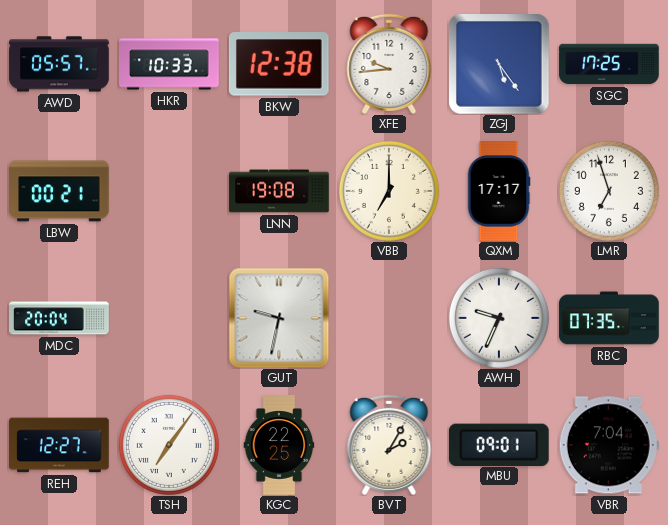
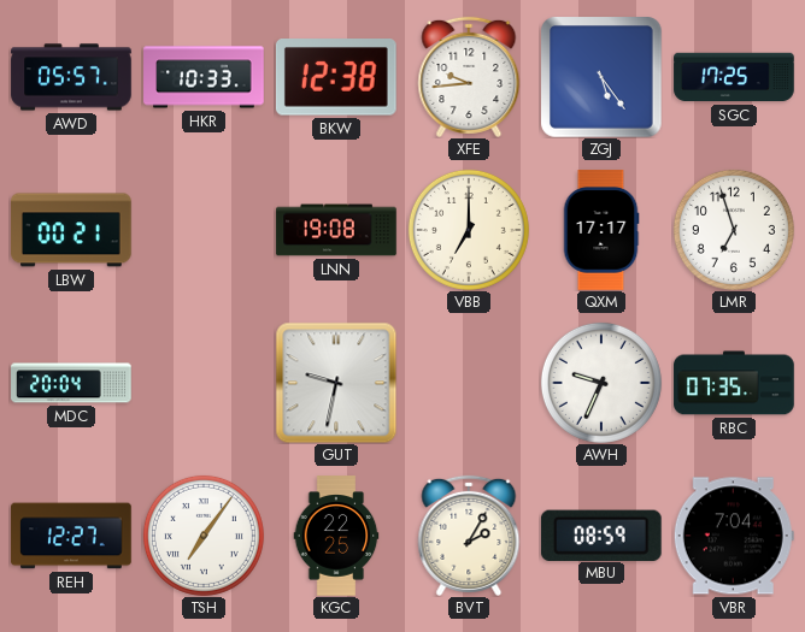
MBU: 09:01 -> 08:59 (601, 534)
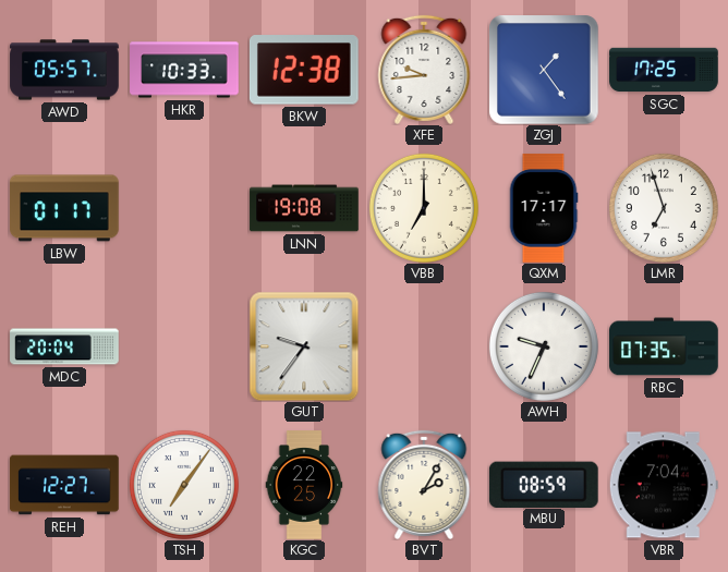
ZGJ: 5:24 -> 1:24 (544, 70)
LBW: 00:21 -> 01:17 (64, 208)
GUT: 9:32 -> 9:36 (304, 346)
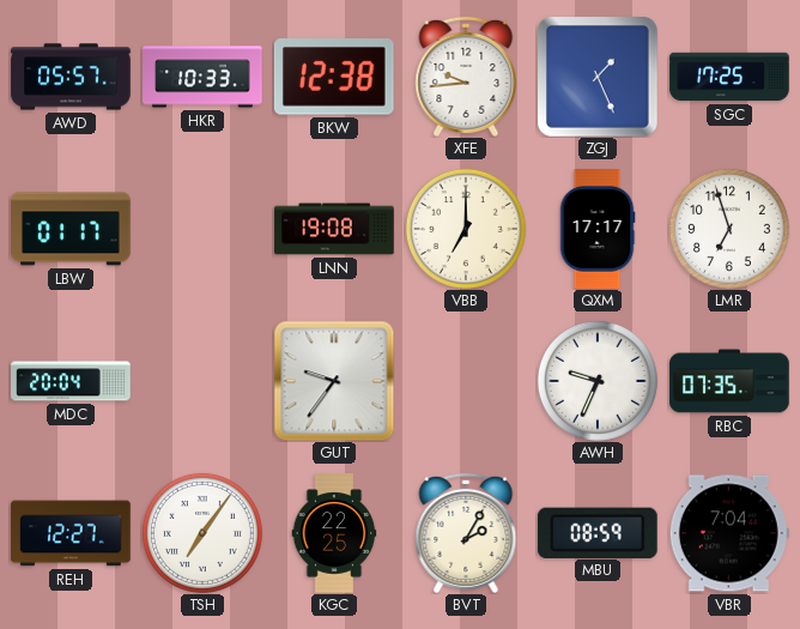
ZGJ: 1:24 -> 1:26 (598, 77)
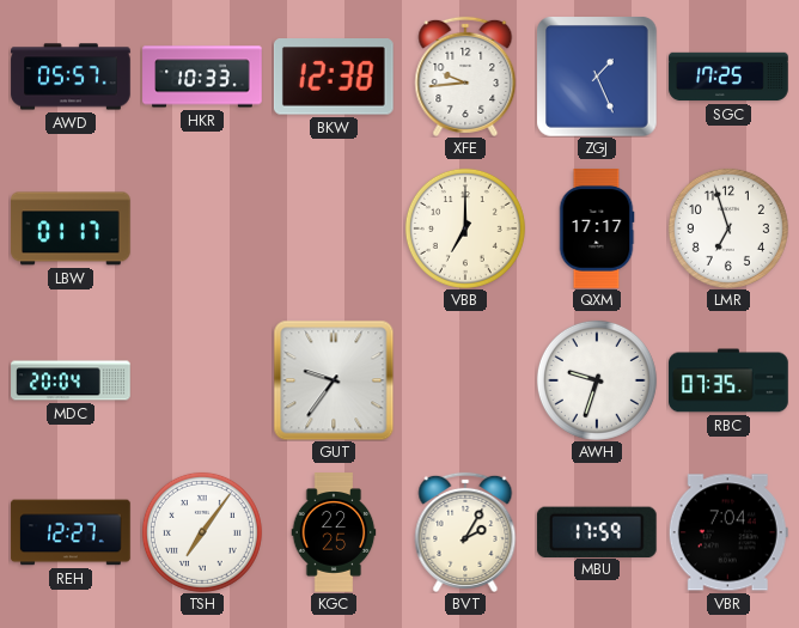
LNN: 19:08 -> none (334, 229)
AWH: 9:34 -> 9:33 (597, 380)
MBU: 08:59 -> 17:59 (597, 531)
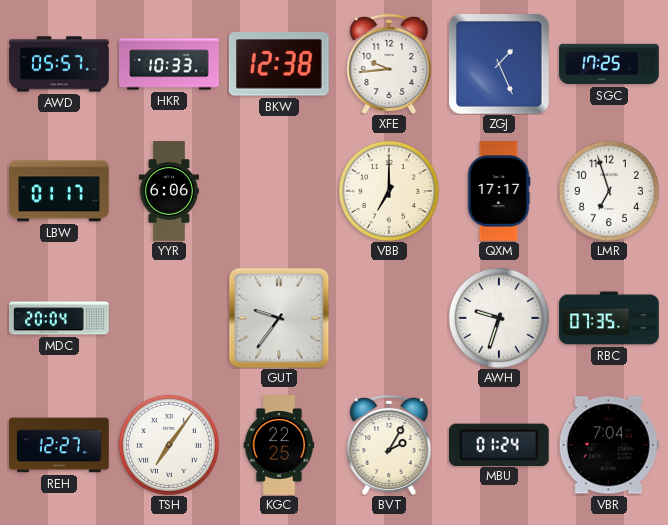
YYR: none -> 6:06 (169, 191)
MBU: 17:59 -> 01:24 (499, 444)
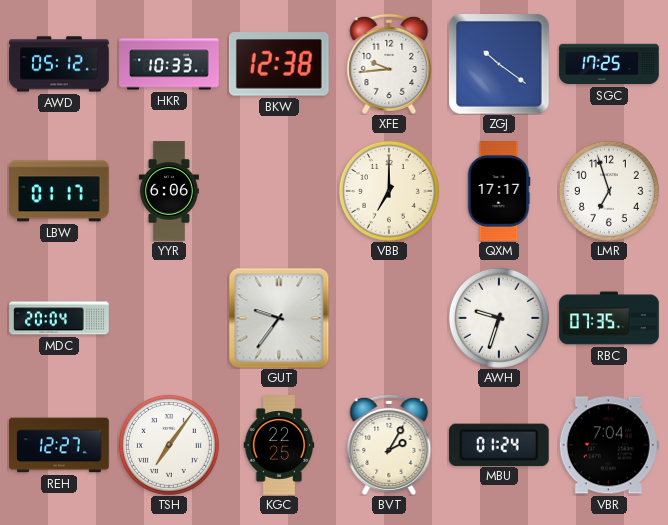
AWD: 05:57 -> 05:12 (59, 64)
ZGJ: 1:26 -> 10:21 (499, 64)
